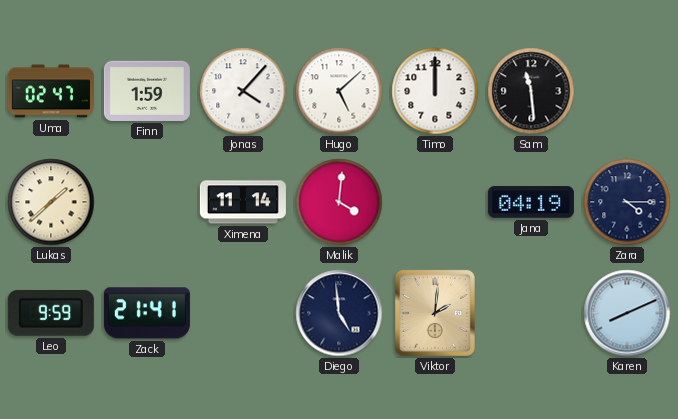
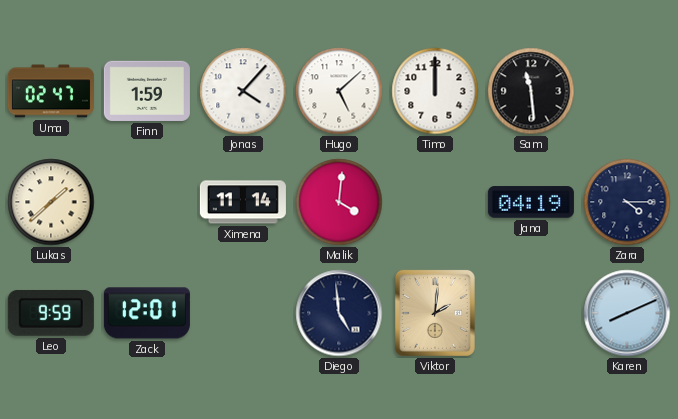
Zack: 21:41 -> 12:01 (147, 313)
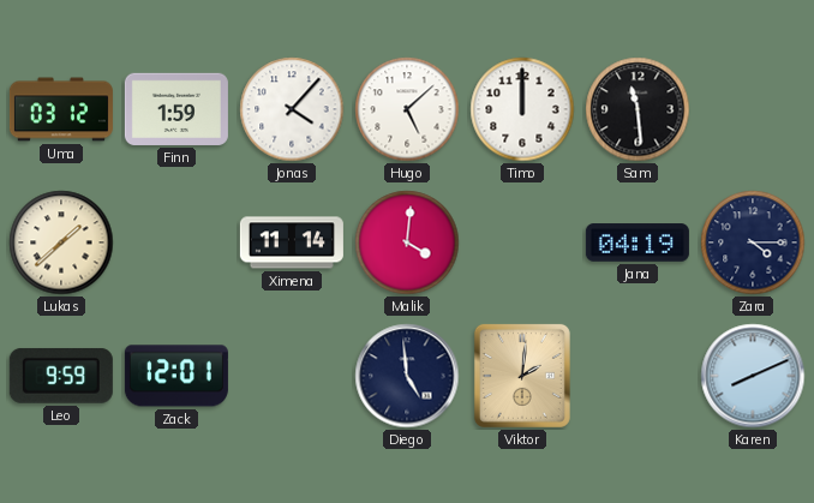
Uma: 02:47 -> 03:12 (61, 109)
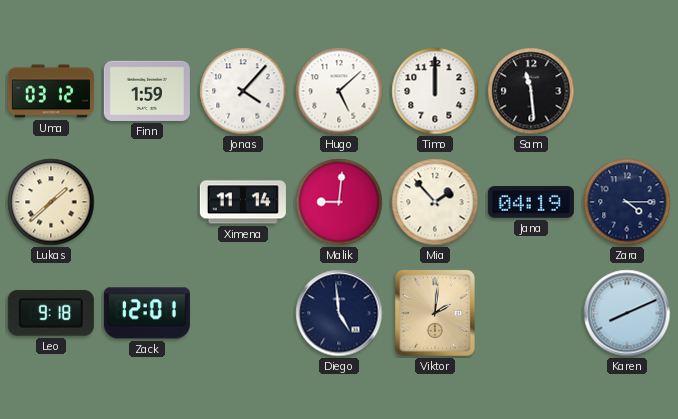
Malik: 4:01 -> 9:01 (339, 202)
Mia: none -> 1:53 (435, 202)
Leo: 9:59 -> 9:18 (51, 313)
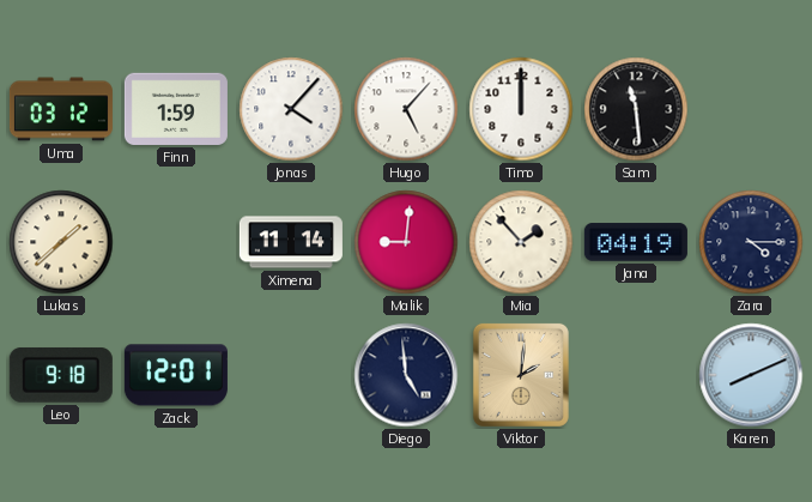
Hugo: 5:08 -> 5:07 (406, 109)
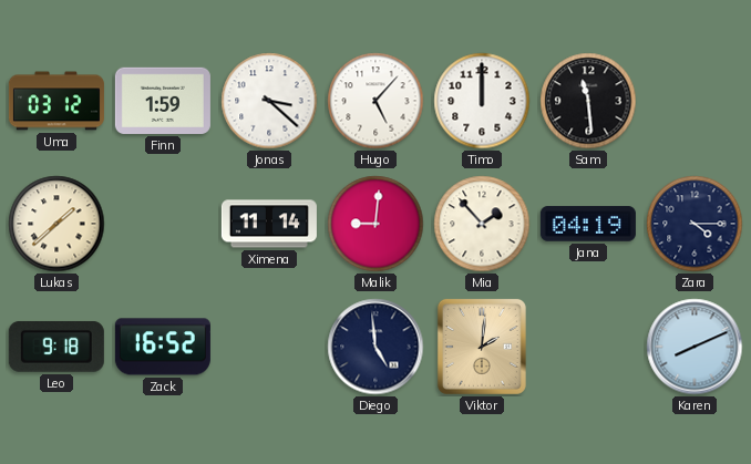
Jonas: 4:07 -> 3:22 (269, 101)
Zack: 12:01 -> 16:52 (163, 347)
